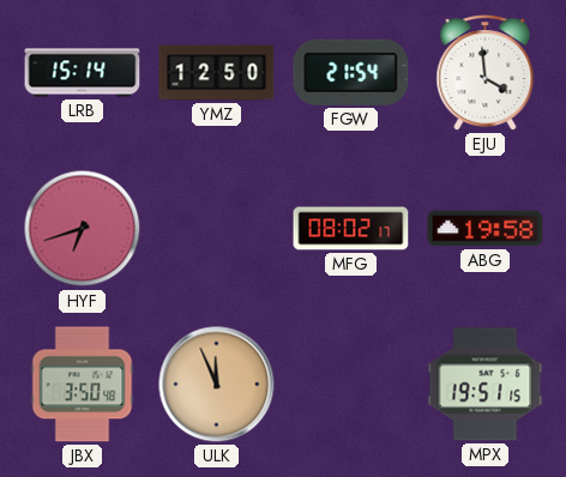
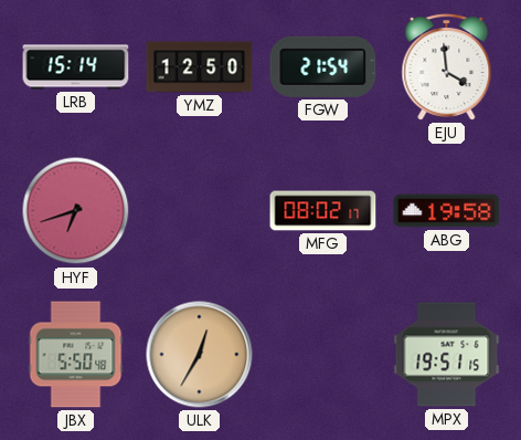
JBX: 3:50 -> 5:50 (76, 355)
ULK: 11:56 -> 12:35 (200, 355)
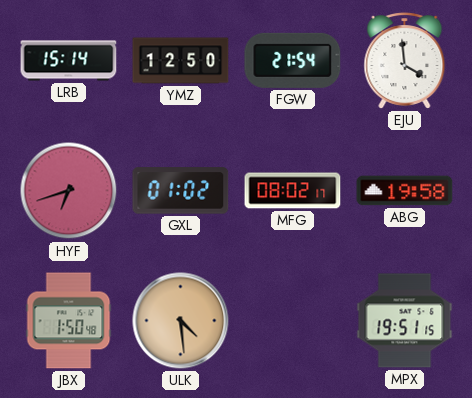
GXL: none -> 01:02 (181, 191)
JBX: 5:50 -> 1:50 (69, 321)
ULK: 12:35 -> 4:29 (181, 321)
